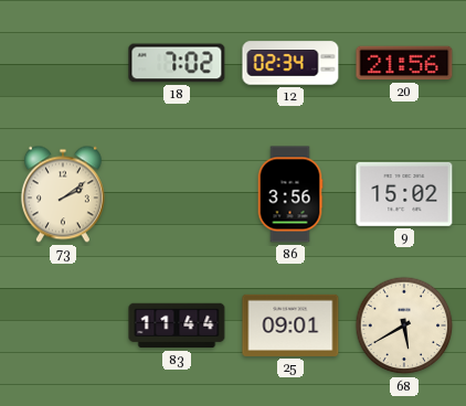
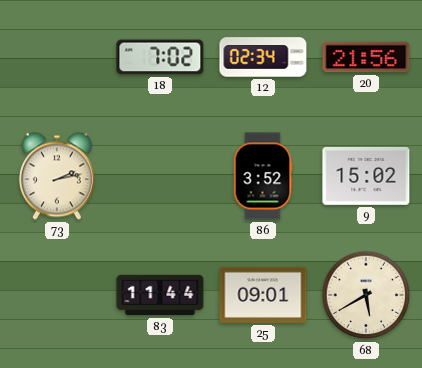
73: 2:09 -> 2:13 (57, 176)
86: 3:56 -> 3:52 (263, 176)
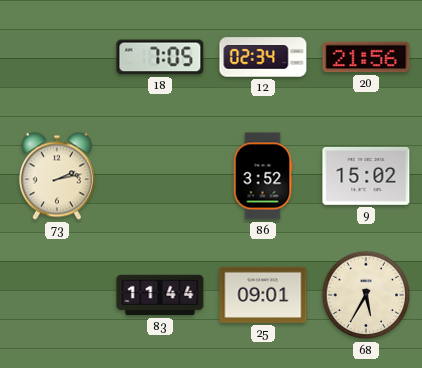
18: 7:02 -> 7:05 (160, 57)
68: 5:40 -> 5:35 (366, 295)
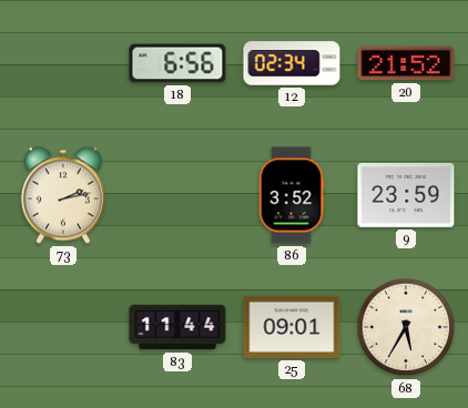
18: 7:05 -> 6:56 (177, 63)
20: 21:56 -> 21:52 (406, 63)
9: 15:02 -> 23:59 (406, 195)
